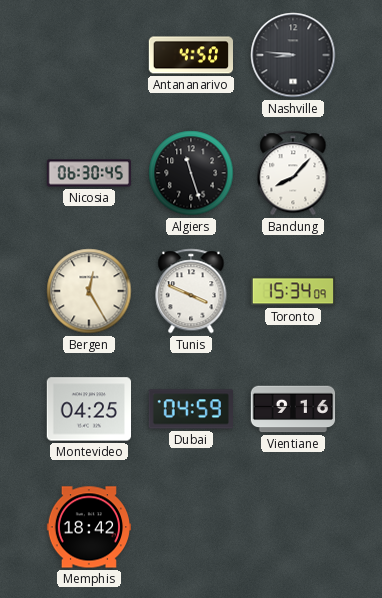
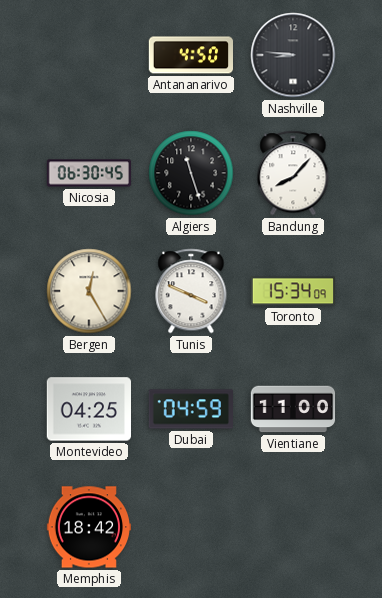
Vientiane: 9:16 -> 11:00 (293, 409)
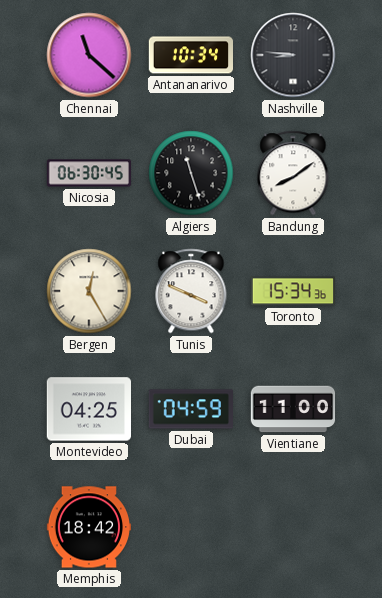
Chennai: none -> 11:22 (89, 55)
Antananarivo: 4:50 -> 10:34 (190, 55)
Bandung: 8:07 -> 8:09 (293, 173)
Toronto: 15:34:09 -> 15:34:36 (292, 291)
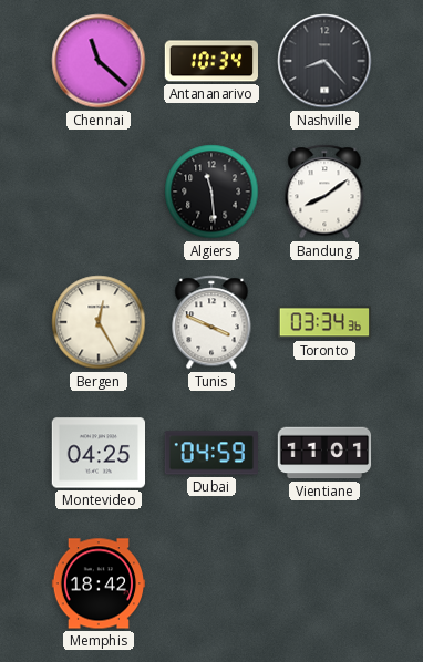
Nashville: 8:46 -> 8:23 (324, 61)
Nicosia: 06:30 -> none (89, 173)
Algiers: 11:27 -> 11:29 (211, 192)
Toronto: 15:34 -> 03:34 (323, 322)
Vientiane: 11:00 -> 11:01 (324, 453)
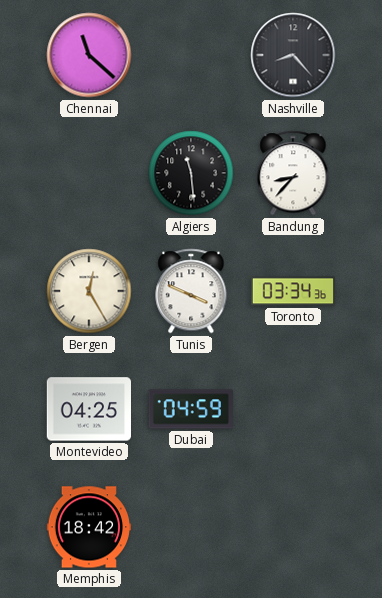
Antananarivo: 10:34 -> none (210, 61)
Bandung: 8:09 -> 8:37 (293, 173)
Vientiane: 11:01 -> none (324, 453)
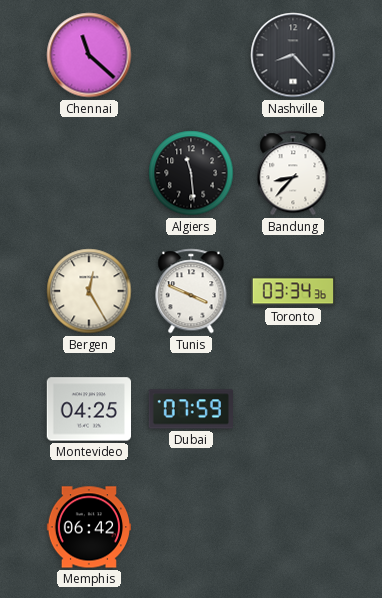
Dubai: 04:59 -> 07:59 (191, 409)
Memphis: 18:42 -> 06:42 (88, 527)
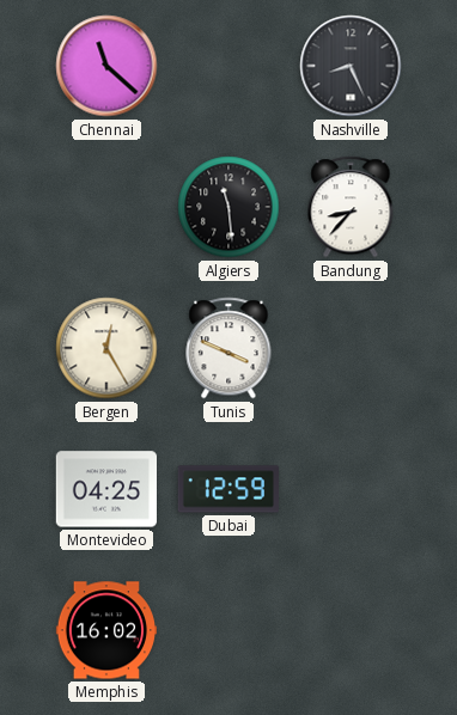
Nashville: 8:23 -> 8:26 (351, 66)
Toronto: 03:34 -> none (292, 291)
Dubai: 07:59 -> 12:59 (228, 489)
Memphis: 06:42 -> 16:02 (105, 630)
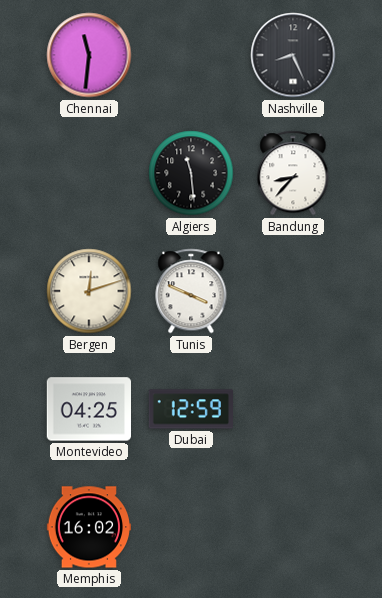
Chennai: 11:22 -> 11:31 (89, 55)
Bergen: 12:25 -> 12:12 (89, 291)
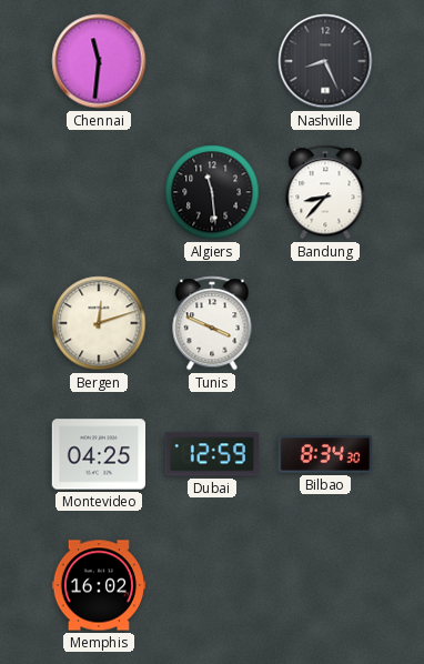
Bilbao: none -> 8:34 (324, 455)
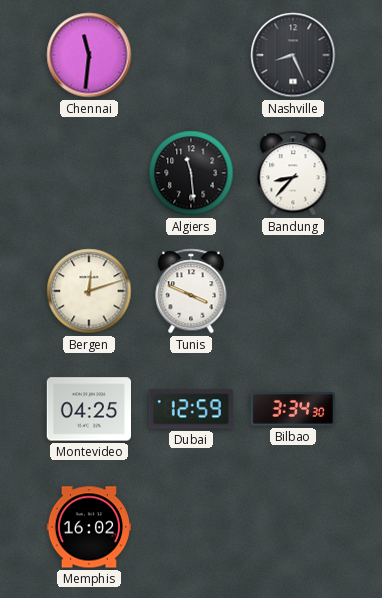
Bilbao: 8:34 -> 3:34 (292, 410)
